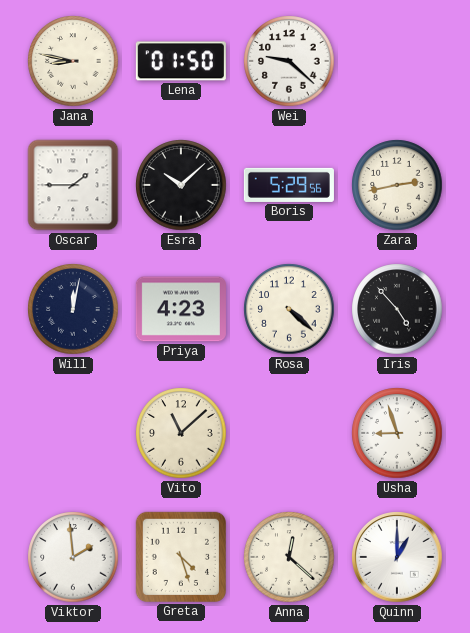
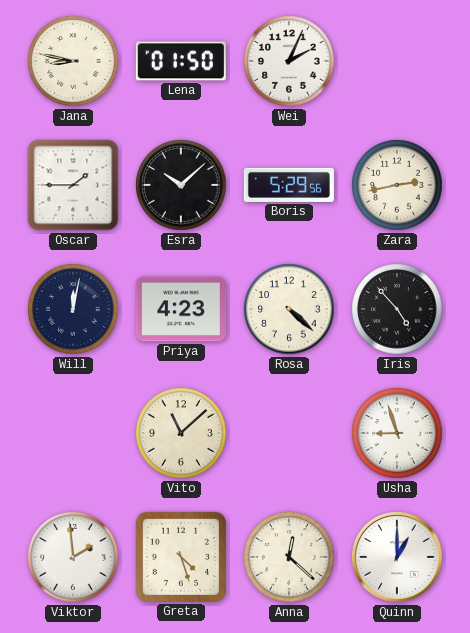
Wei: 9:22 -> 2:04 (289, 61)
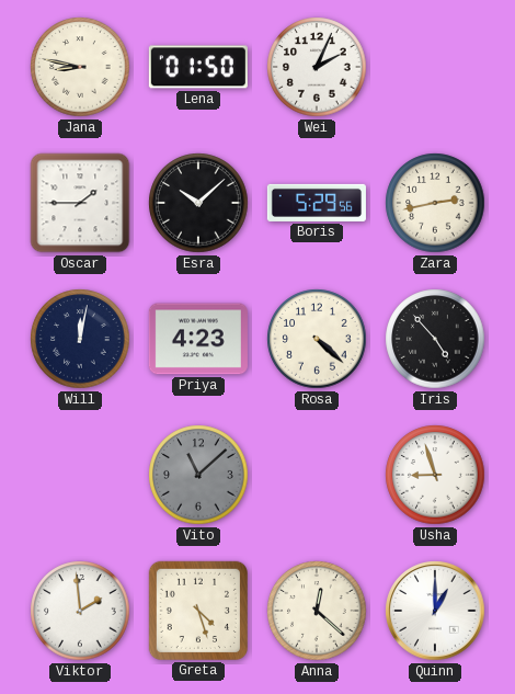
Vito dial: cream -> grey (198, 475)
